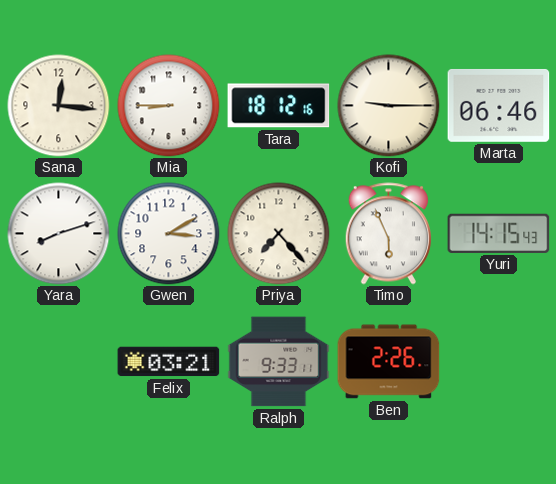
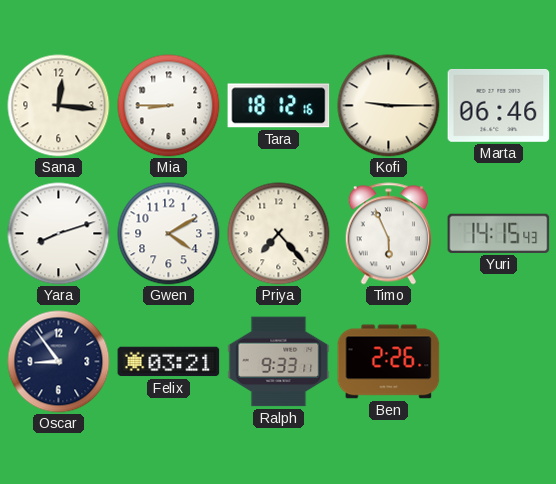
Gwen: 3:10 -> 4:10 (169, 234)
Oscar: none -> 8:54 (59, 362)
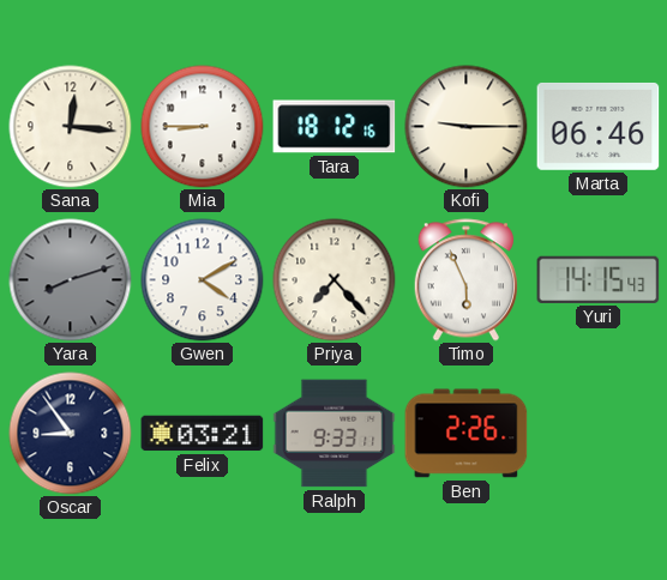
Yara dial: white -> grey (71, 280)
